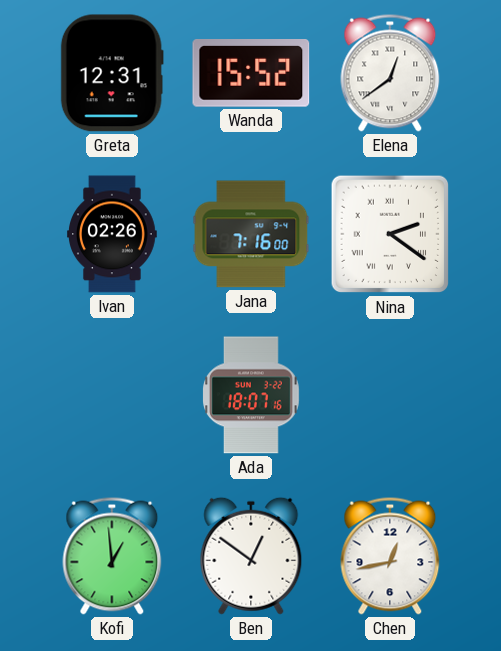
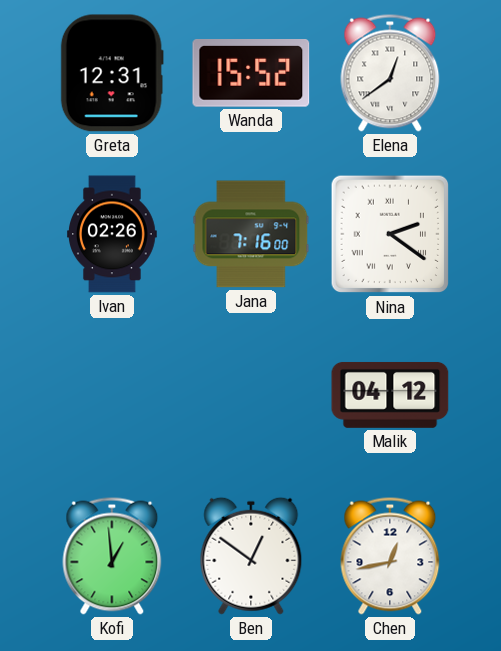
Ada: 18:07 -> none (251, 395)
Malik: none -> 04:12 (390, 395)
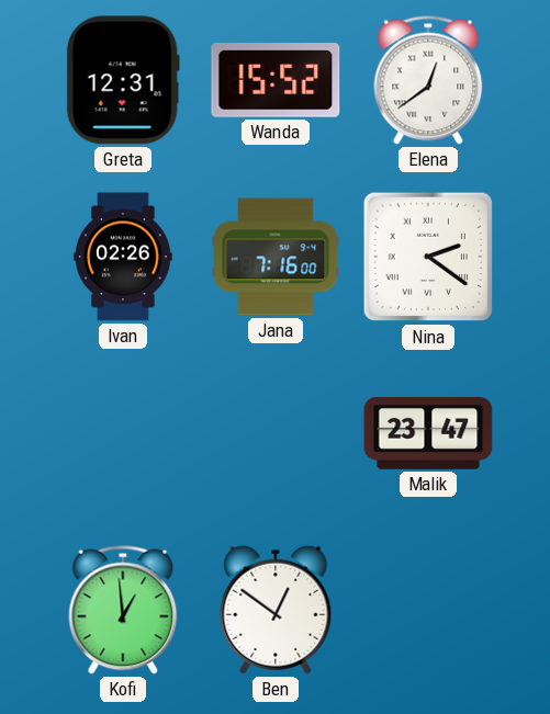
Malik: 04:12 -> 23:47 (428, 433)
Chen: 12:43 -> none (390, 556)
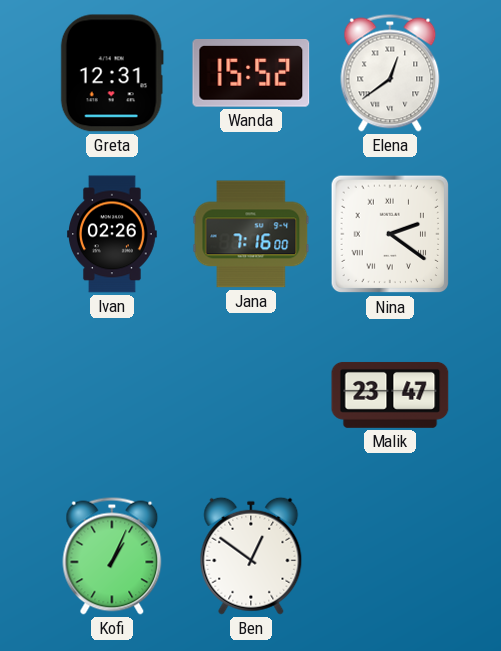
Kofi: 12:59 -> 1:04 (112, 556)
